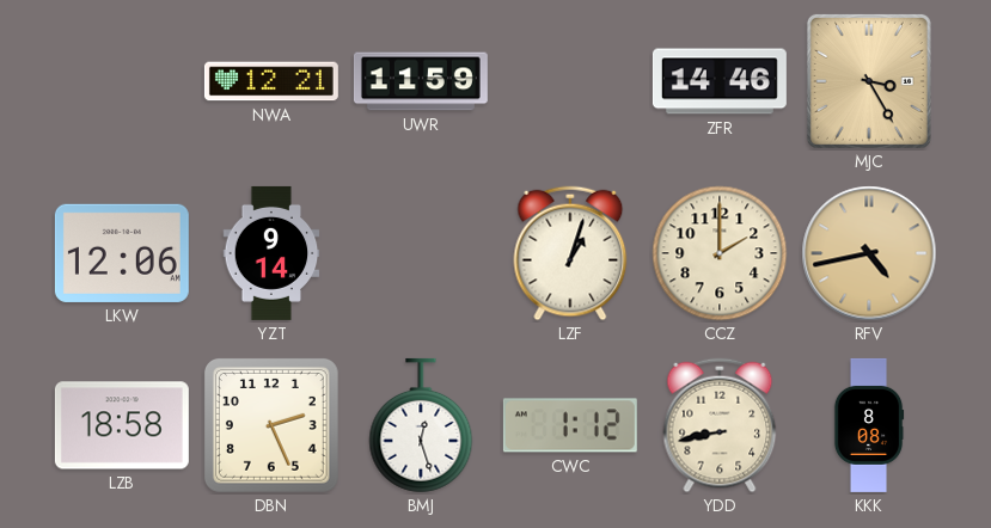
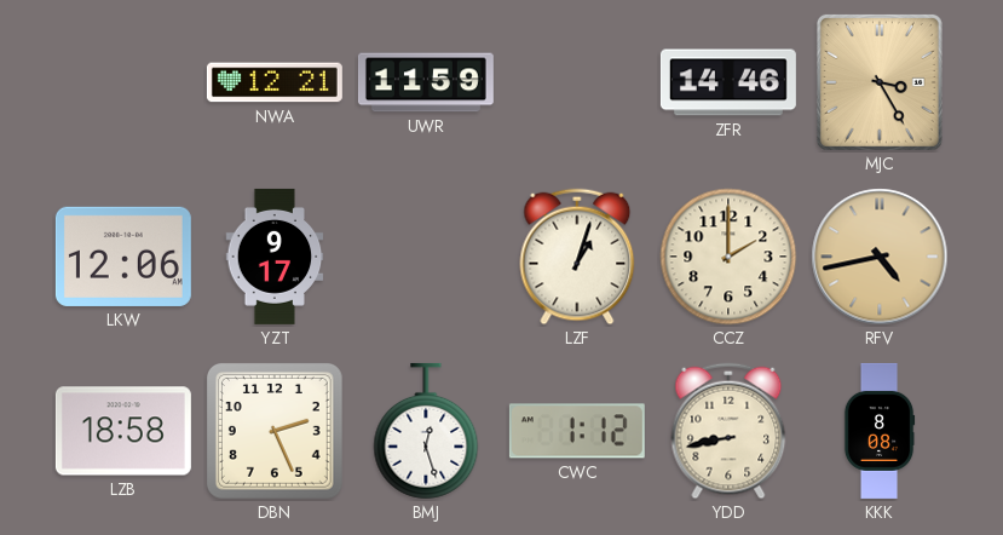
YZT: 9:14 -> 9:17 (275, 257)
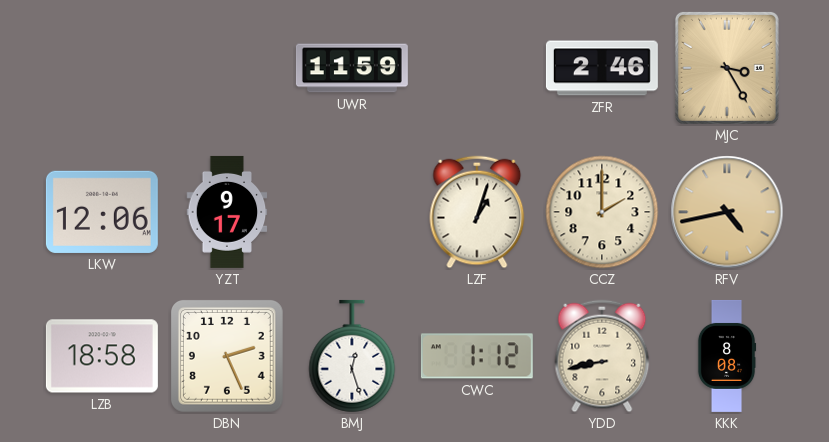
NWA: 12:21 -> none (275, 82)
ZFR: 14:46 -> 2:46 (602, 68)
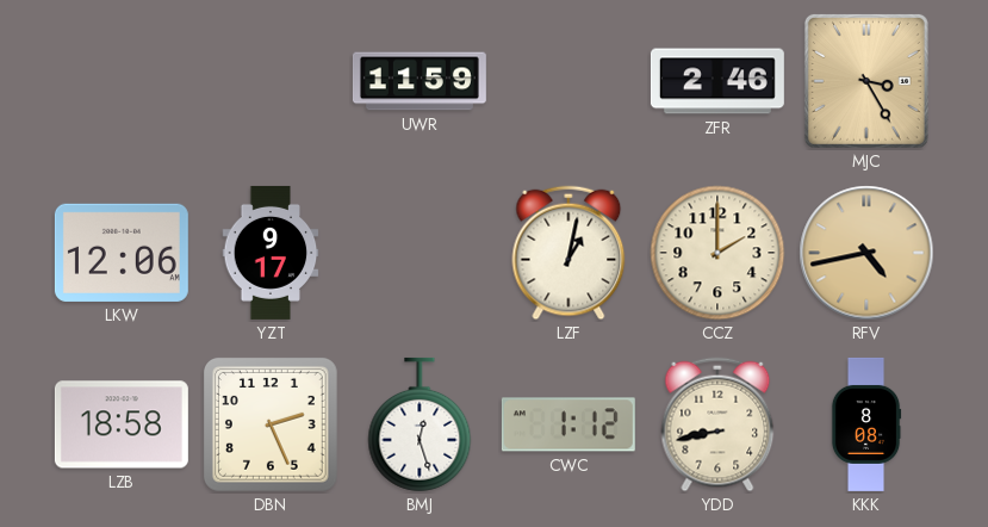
LZF: 1:03 -> 1:02 (568, 253)
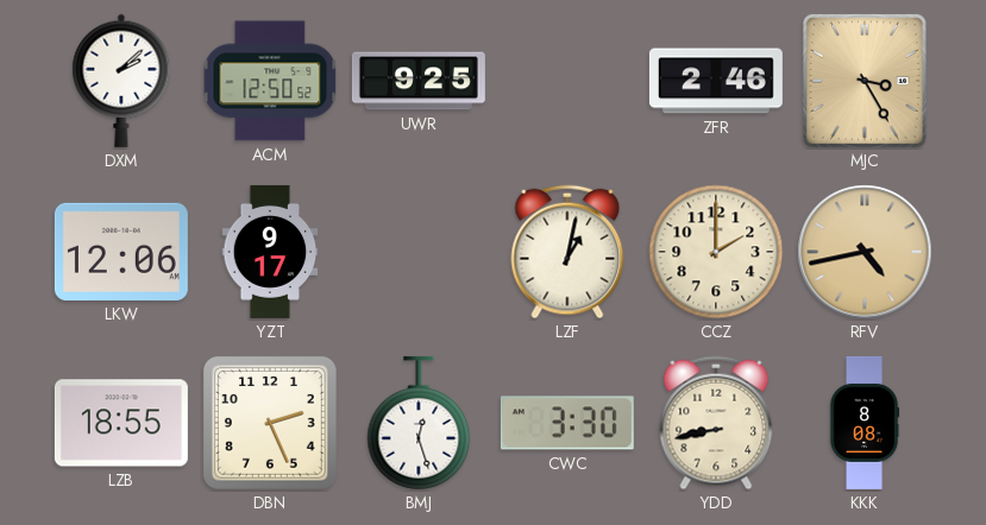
DXM: none -> 2:08 (121, 81)
ACM: none -> 12:50 (270, 81)
UWR: 11:59 -> 9:25 (419, 81)
LZB: 18:58 -> 18:55 (121, 423)
CWC: 1:12 -> 3:30 (567, 423)
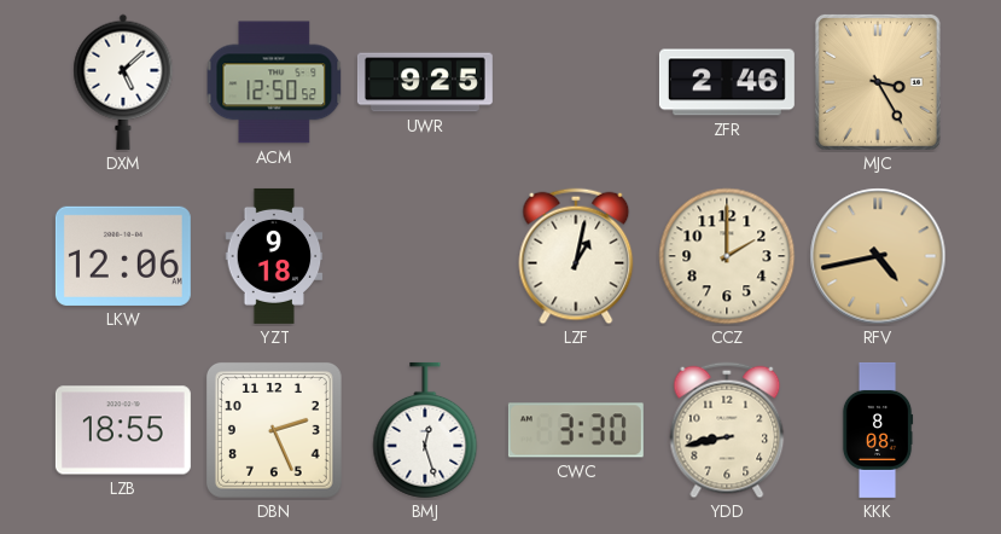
DXM: 2:08 -> 5:08 (123, 82)
YZT: 9:17 -> 9:18 (274, 256)
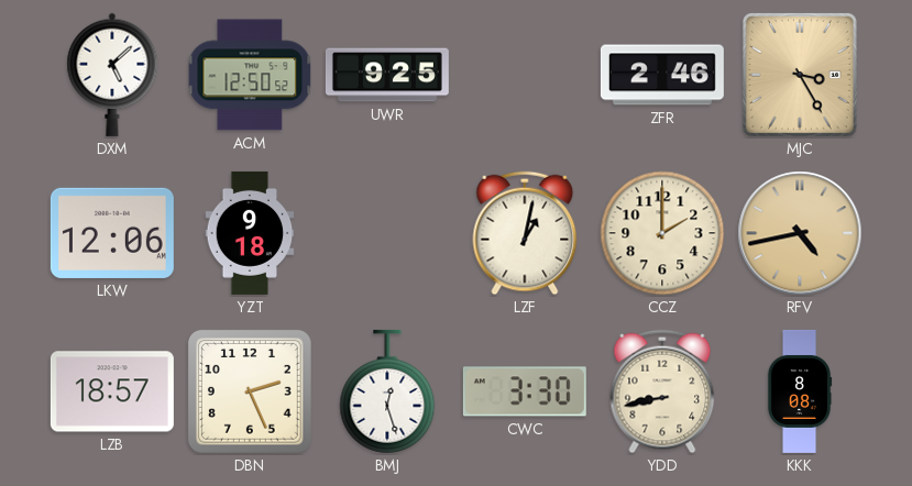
LZB: 18:55 -> 18:57 (112, 391)
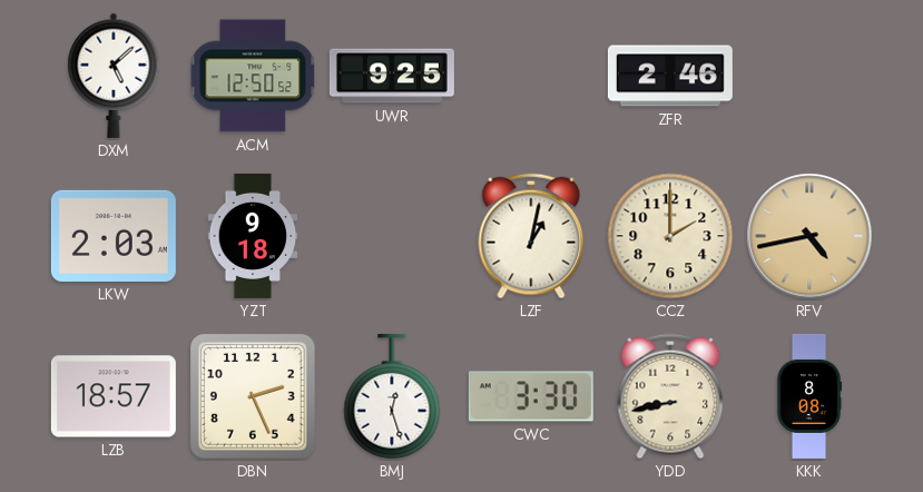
MJC: 3:25 -> none (800, 75)
LKW: 12:06 -> 2:03 (114, 236)
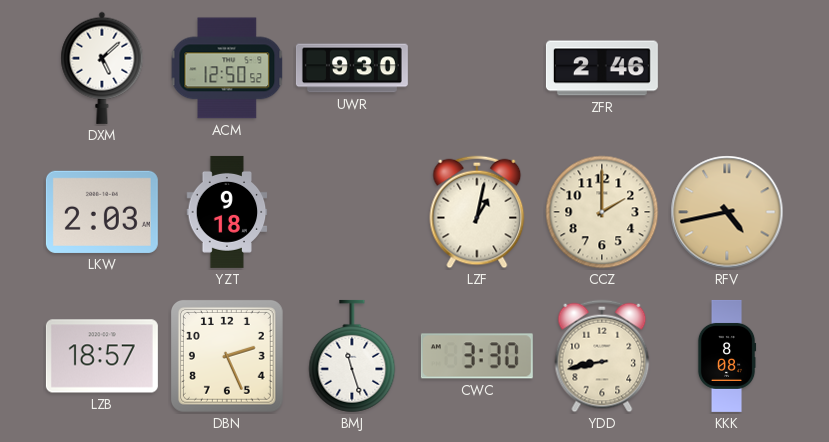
UWR: 9:25 -> 9:30 (352, 68)
BMJ: 12:27 -> 11:27 (352, 356)
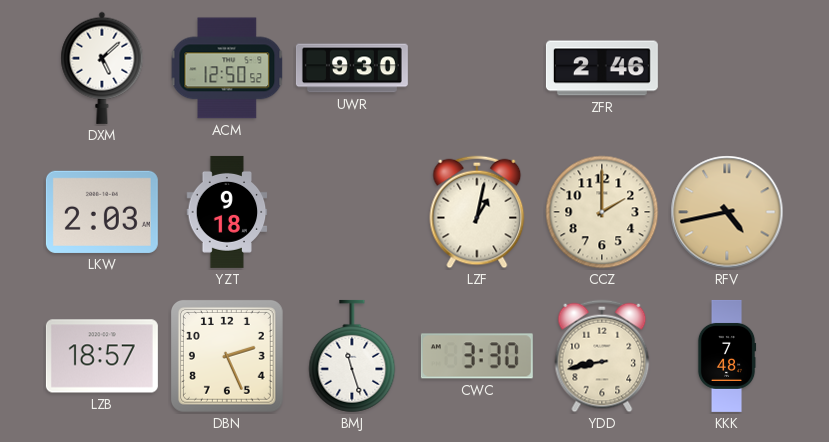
KKK: 8:08 -> 7:48 (727, 356)
